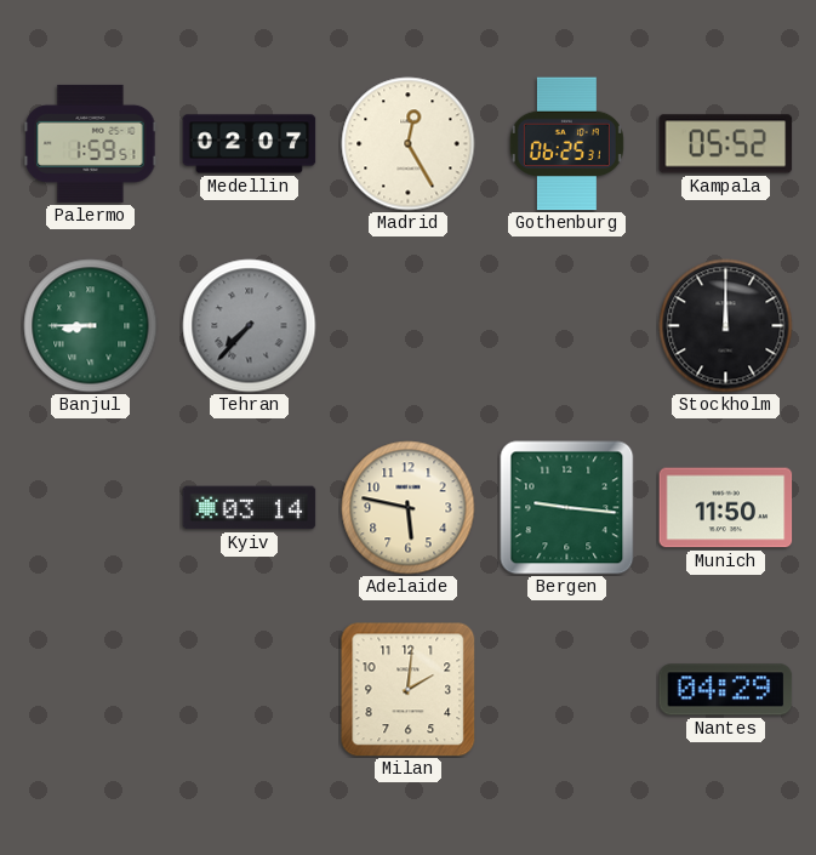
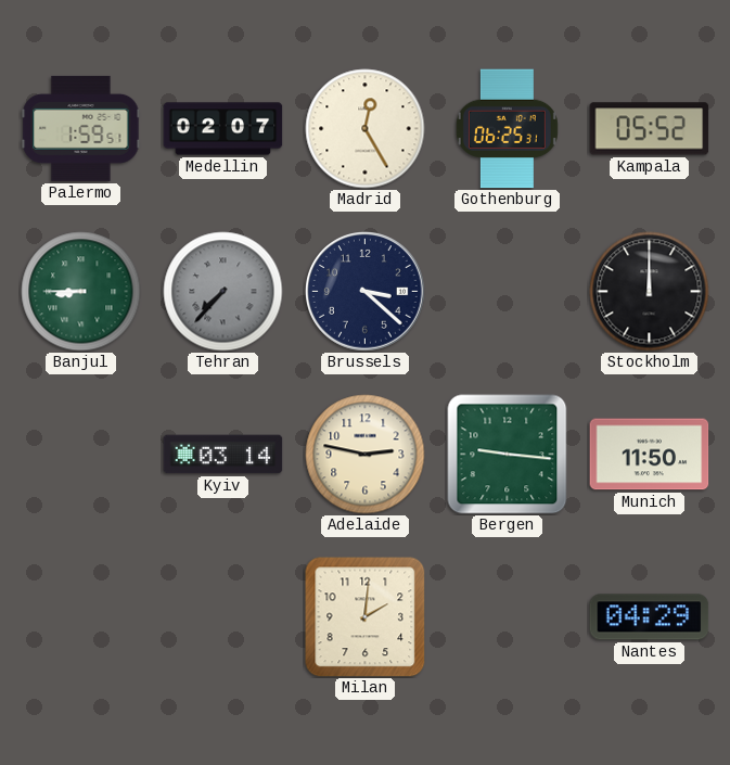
Brussels: none -> 3:22 (366, 292)
Adelaide: 5:47 -> 2:47 (366, 455)
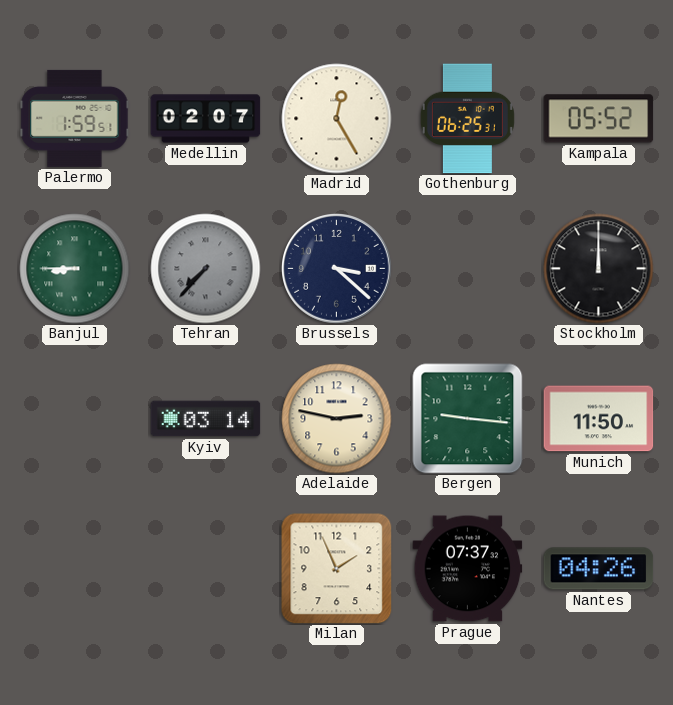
Milan: 2:01 -> 1:56 (337, 569)
Prague: none -> 07:37 (468, 569)
Nantes: 04:29 -> 04:26 (599, 569)
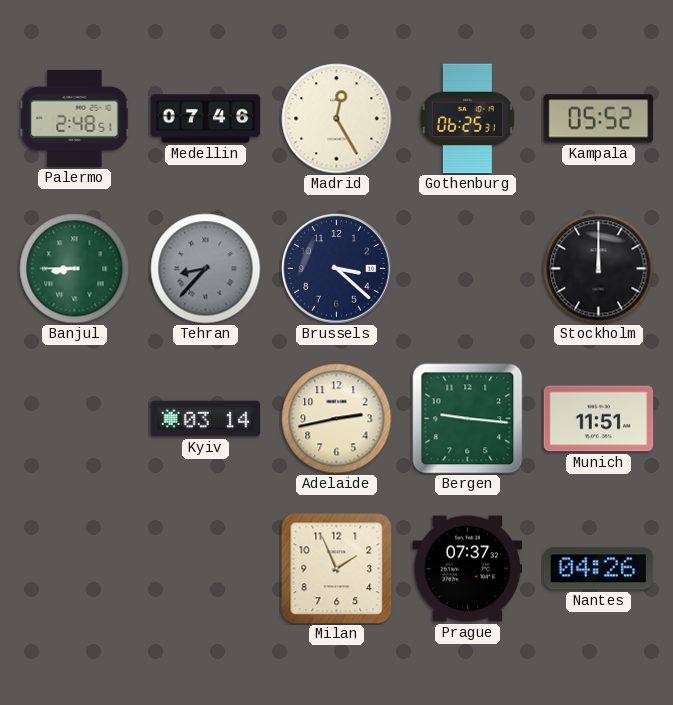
Palermo: 1:59 -> 2:48 (75, 118)
Medellin: 02:07 -> 07:46 (206, 119)
Tehran: 7:37 -> 8:37 (206, 269)
Adelaide: 2:47 -> 2:43 (337, 419)
Munich: 11:50 -> 11:51 (599, 419)
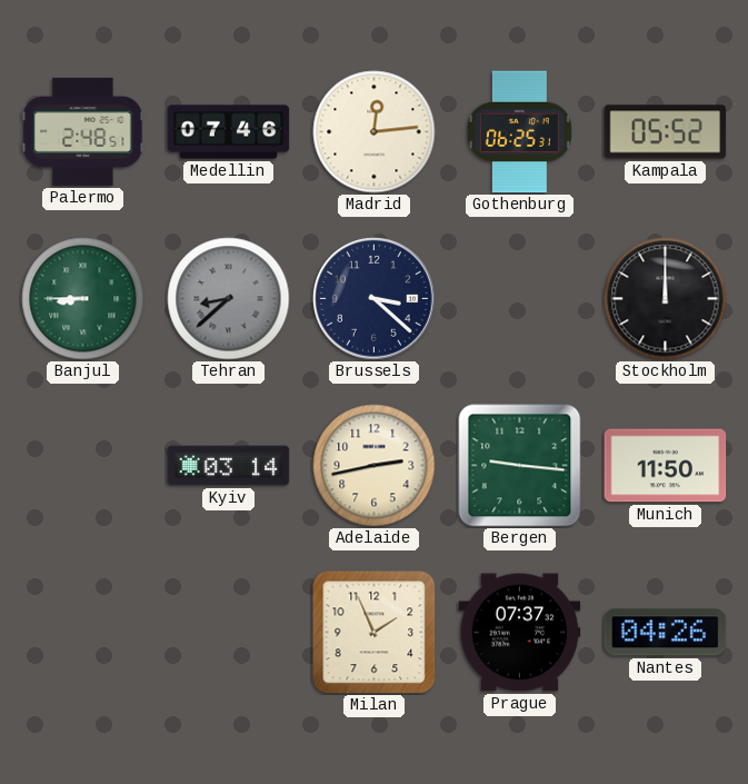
Madrid: 12:25 -> 12:14 (375, 132)
Tehran: 8:37 -> 8:38 (229, 299)
Munich: 11:51 -> 11:50 (666, 466)
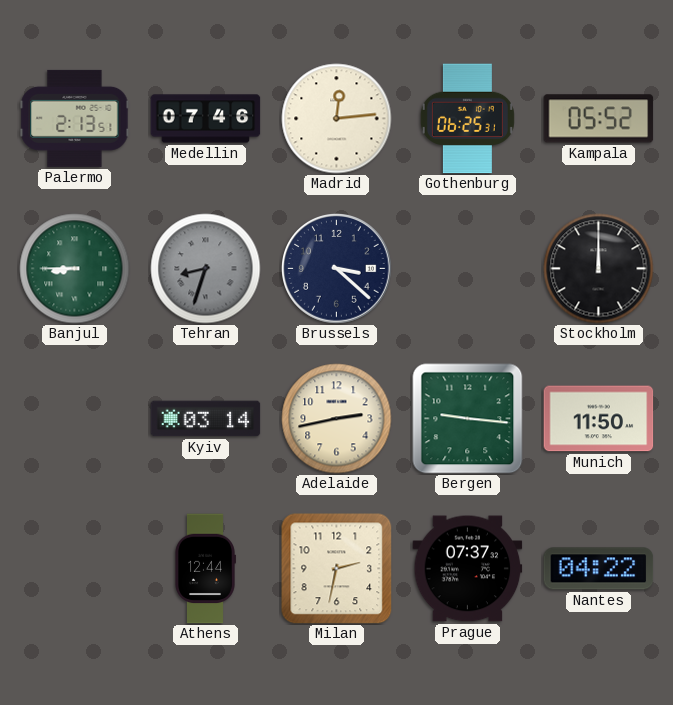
Palermo: 2:48 -> 2:13 (75, 118)
Tehran: 8:38 -> 8:33 (206, 269)
Athens: none -> 12:44 (205, 569)
Milan: 1:56 -> 2:32 (337, 569)
Nantes: 04:26 -> 04:22 (599, 569)
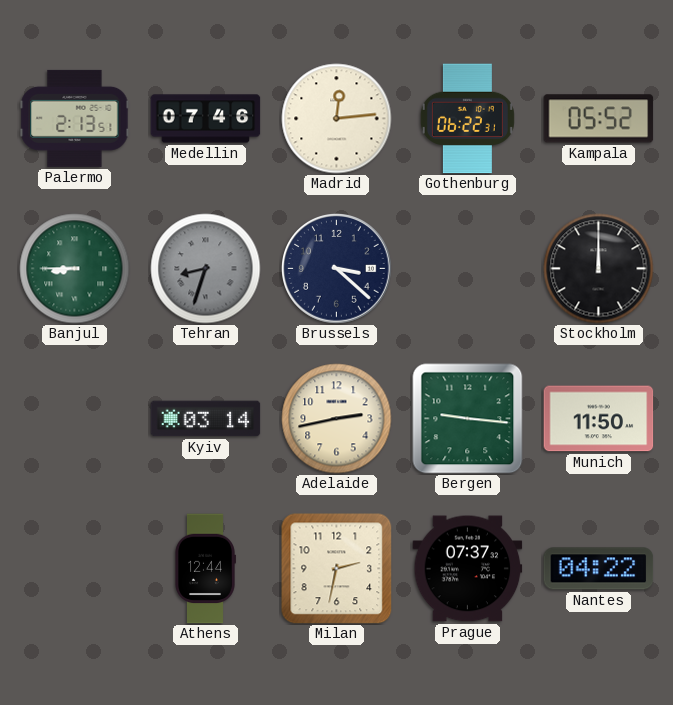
Gothenburg: 06:25 -> 06:22 (467, 119)
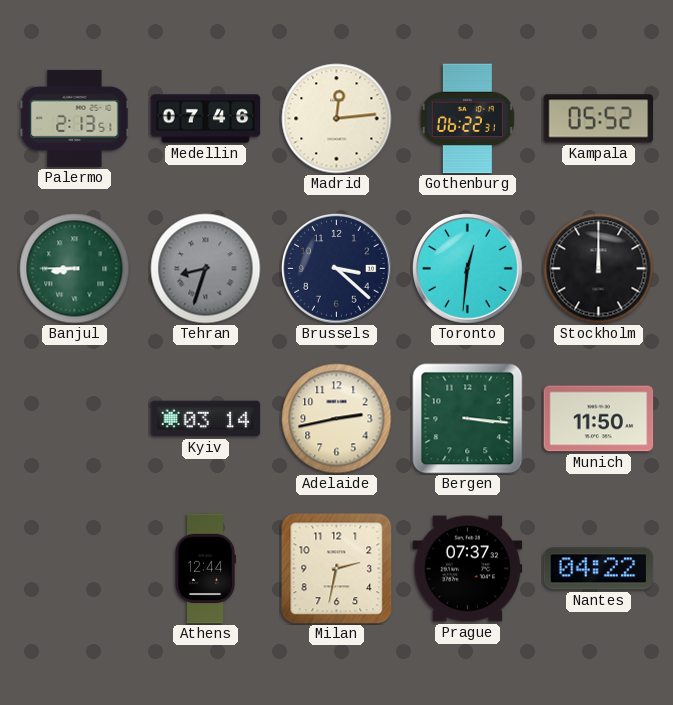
Toronto: none -> 12:31 (468, 269)
Bergen: 9:16 -> 3:16 (468, 419)
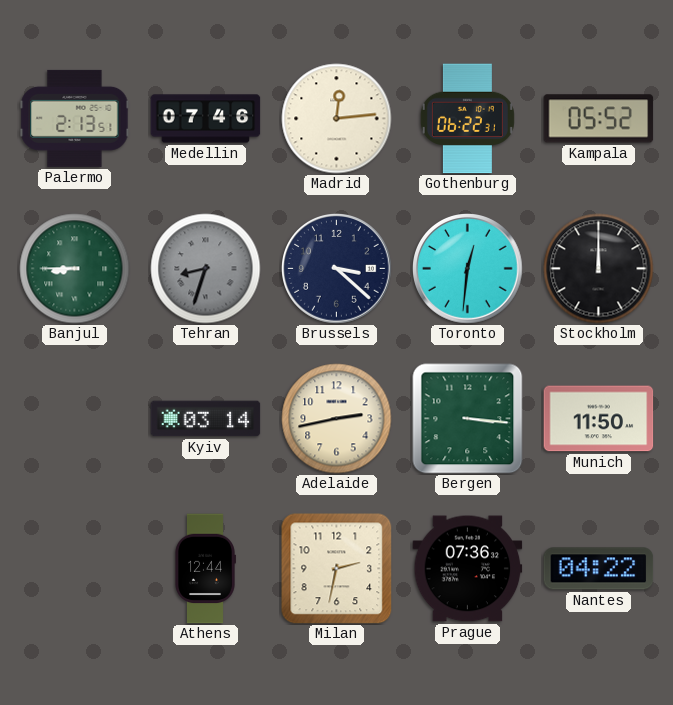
Prague: 07:37 -> 07:36 (468, 569)
